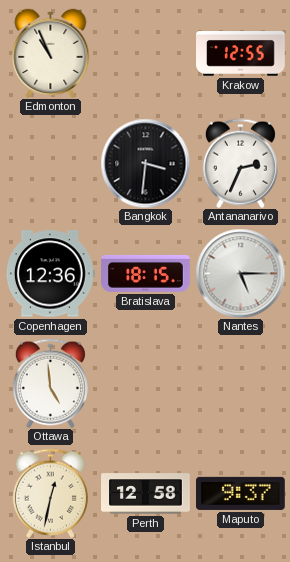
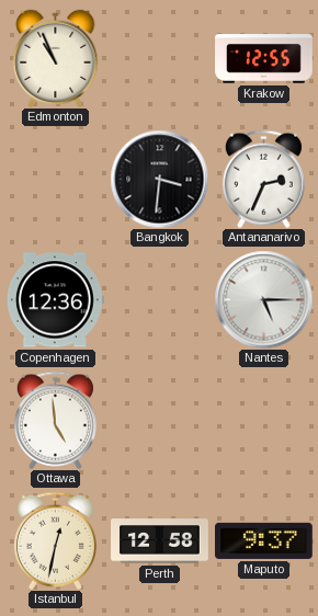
Bratislava: 18:15 -> none (146, 273)
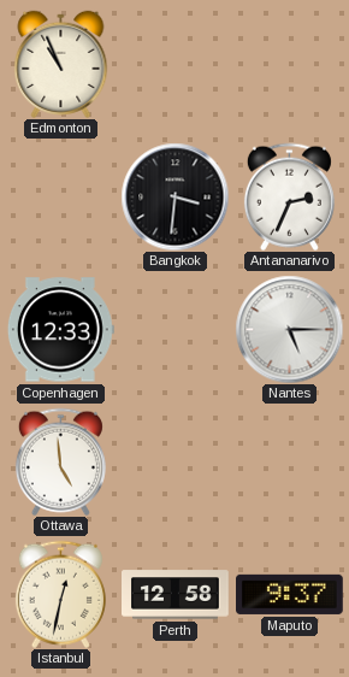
Krakow: 12:55 -> none (264, 59)
Copenhagen: 12:36 -> 12:33 (60, 330)
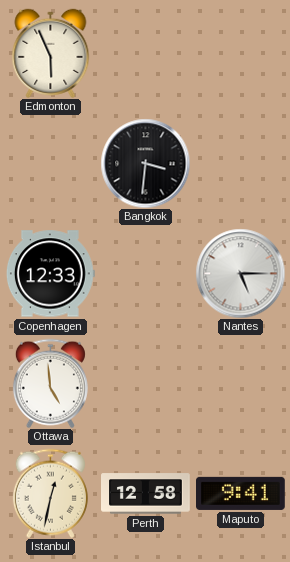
Edmonton: 10:56 -> 5:56 (51, 53)
Antananarivo: 2:34 -> none (289, 196)
Maputo: 9:37 -> 9:41 (241, 493)
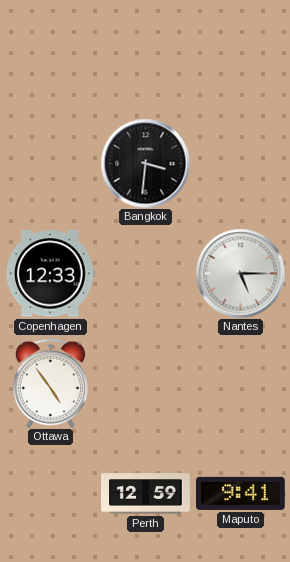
Edmonton: 5:56 -> none (51, 53)
Ottawa: 4:59 -> 4:54 (50, 383)
Istanbul: 12:32 -> none (50, 493)
Perth: 12:58 -> 12:59 (146, 494)
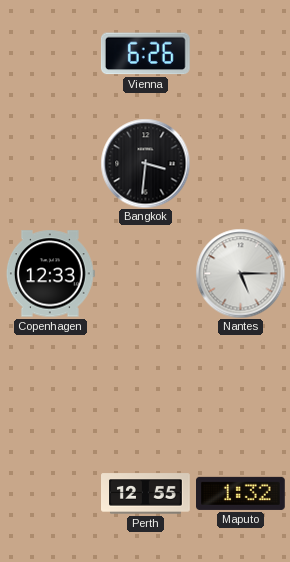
Vienna: none -> 6:26 (145, 54)
Ottawa: 4:54 -> none (50, 383)
Perth: 12:59 -> 12:55 (146, 494)
Maputo: 9:41 -> 1:32 (241, 493)
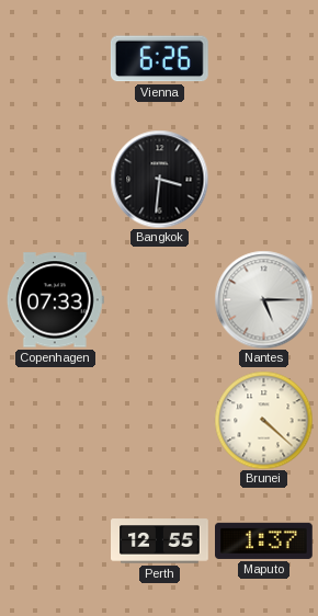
Copenhagen: 12:33 -> 07:33 (55, 300)
Brunei: none -> 4:22 (263, 420)
Maputo: 1:32 -> 1:37 (264, 540)
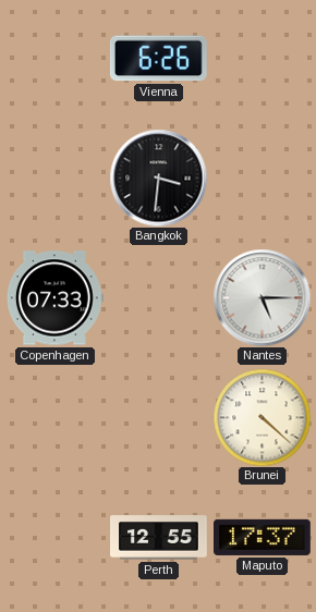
Maputo: 1:37 -> 17:37 (263, 537)
